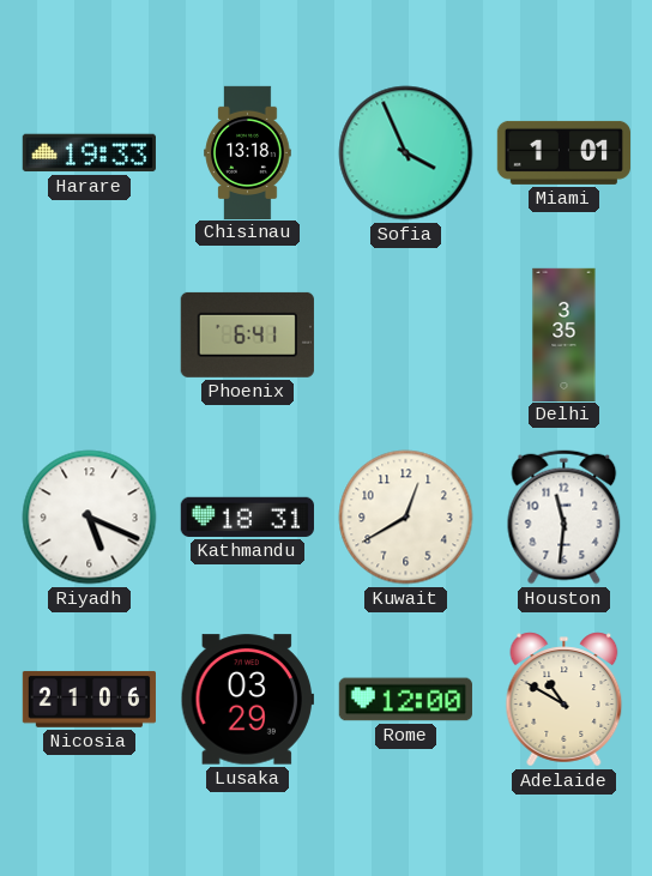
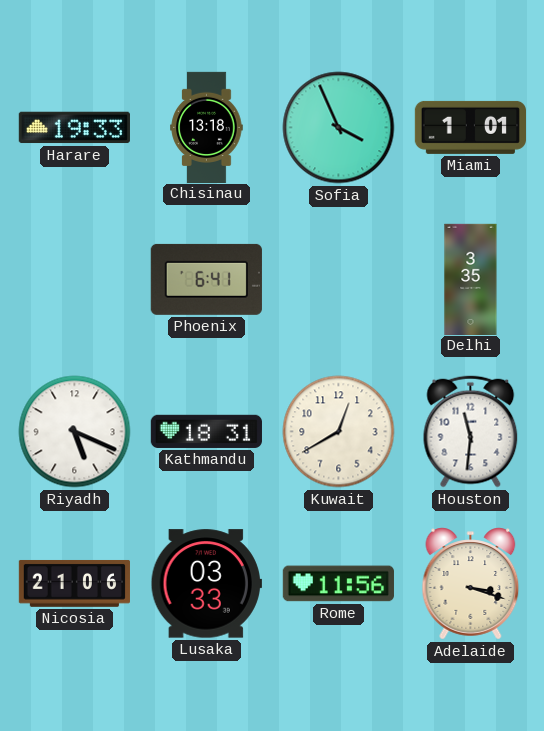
Lusaka: 03:29 -> 03:33 (206, 584)
Rome: 12:00 -> 11:56 (338, 584)
Adelaide: 10:50 -> 3:18 (471, 584)
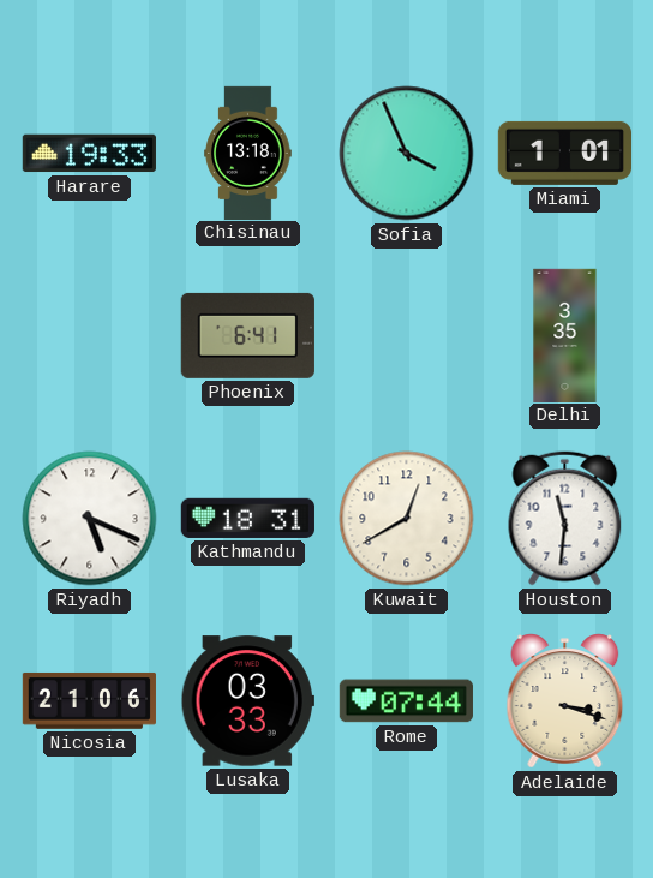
Rome: 11:56 -> 07:44 (406, 701)
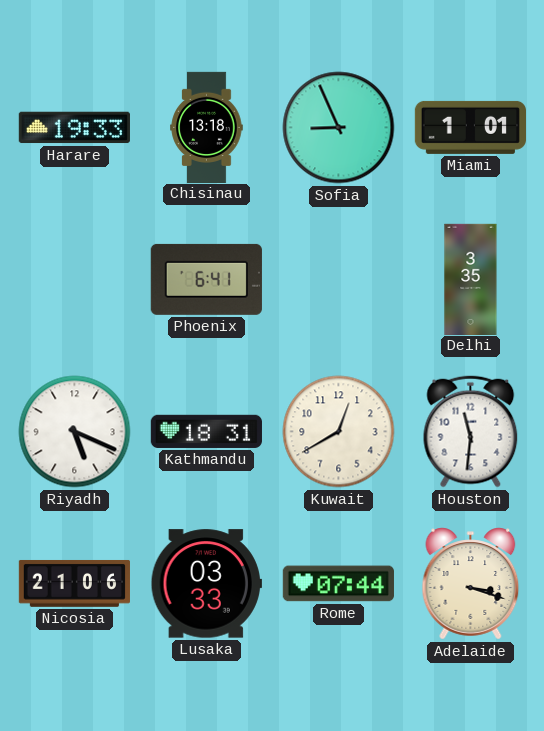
Sofia: 3:56 -> 8:56 (339, 128)
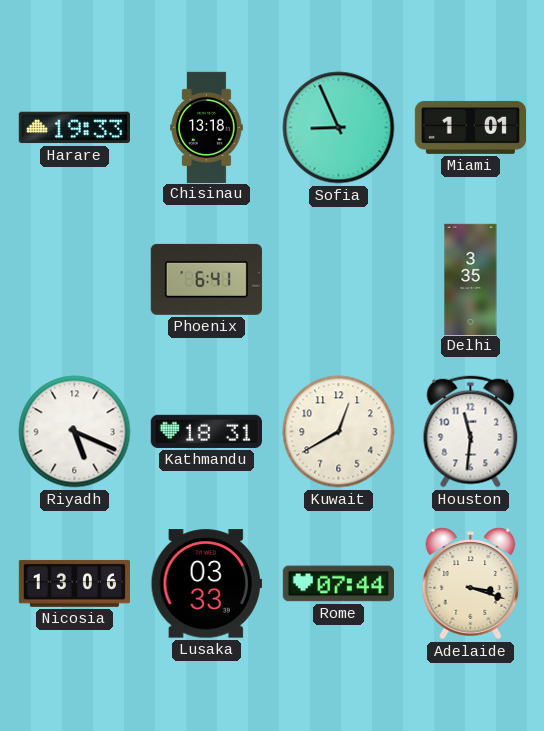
Nicosia: 21:06 -> 13:06 (74, 584)
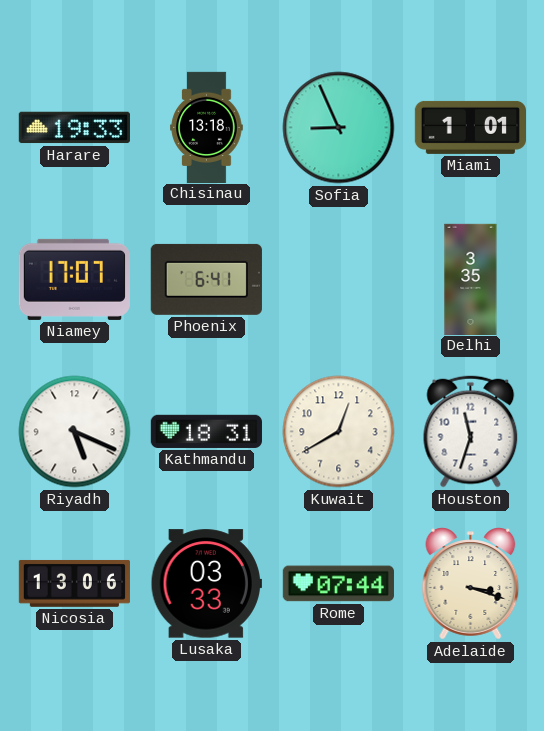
Niamey: none -> 17:07 (74, 279)
Houston: 11:31 -> 11:33 (471, 432)
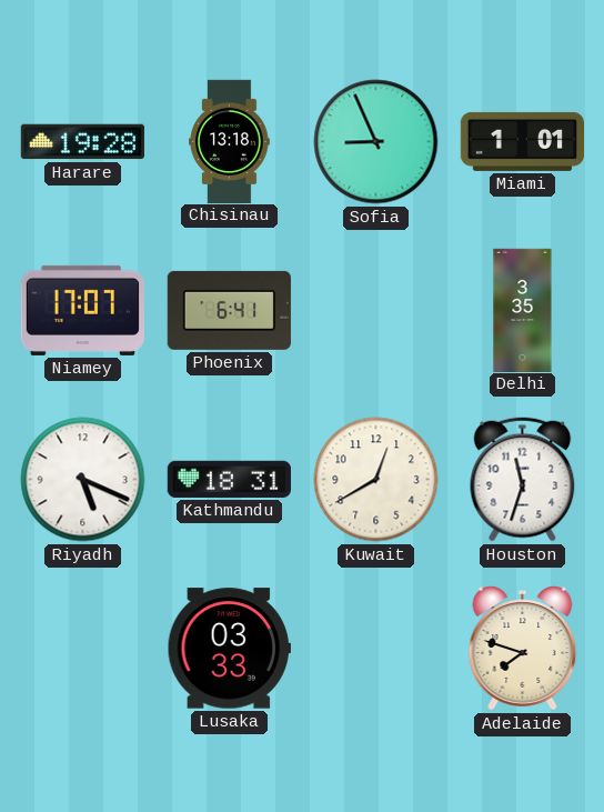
Harare: 19:33 -> 19:28 (82, 142)
Nicosia: 13:06 -> none (74, 584)
Rome: 07:44 -> none (338, 584)
Adelaide: 3:18 -> 7:48 (523, 649)
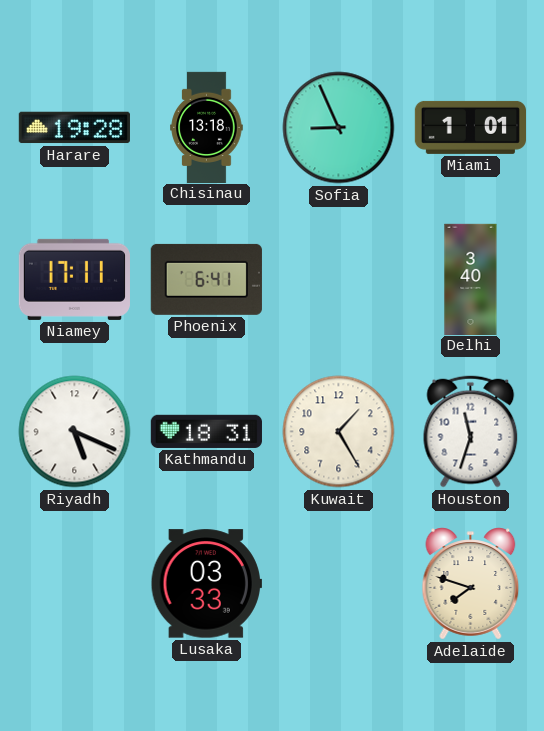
Niamey: 17:07 -> 17:11 (74, 279)
Delhi: 3:35 -> 3:40 (471, 279)
Kuwait: 12:40 -> 1:25 (339, 432)
